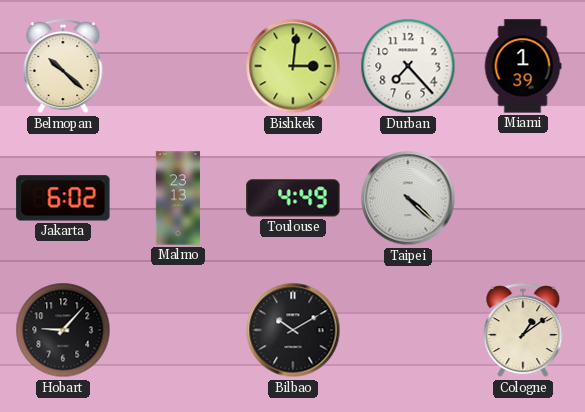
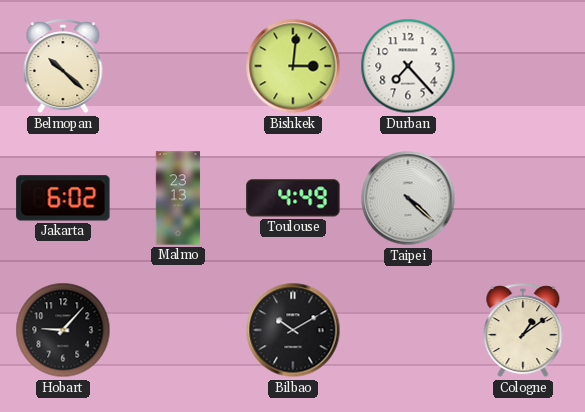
Miami: 1:39 -> none (523, 66)
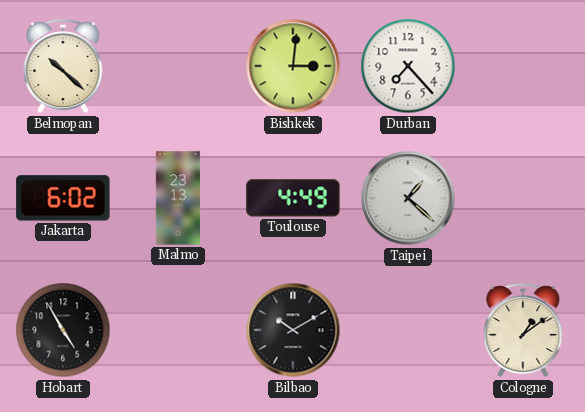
Taipei: 4:22 -> 1:22 (408, 198)
Hobart: 9:07 -> 4:55 (63, 330)
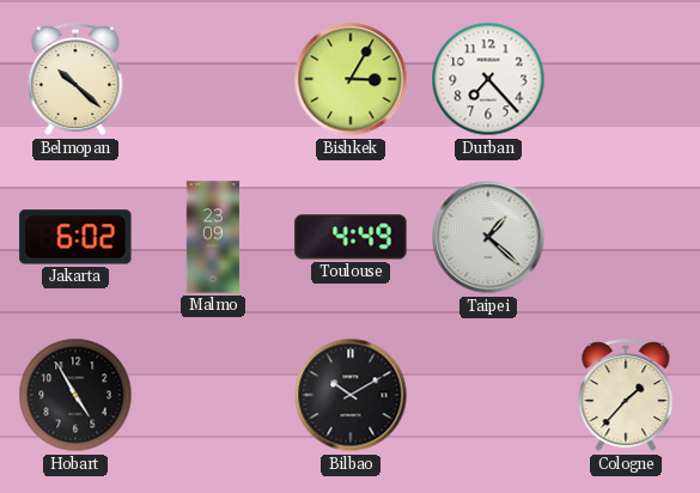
Bishkek: 3:01 -> 3:05 (351, 79)
Malmo: 23:13 -> 23:09 (213, 237)
Cologne: 1:09 -> 1:37 (626, 396)
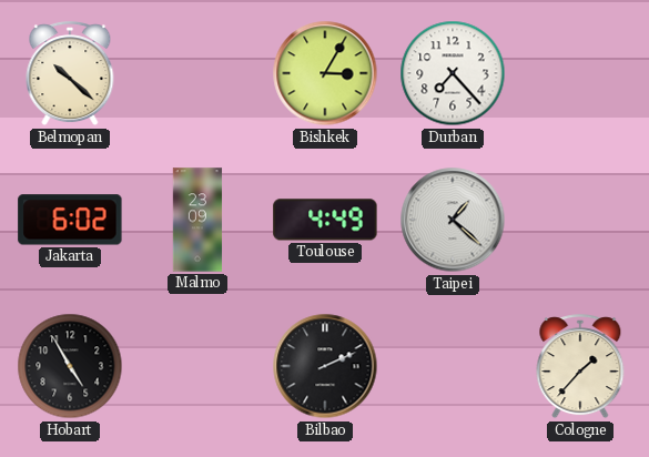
Bilbao: 10:10 -> 2:11 (325, 366)
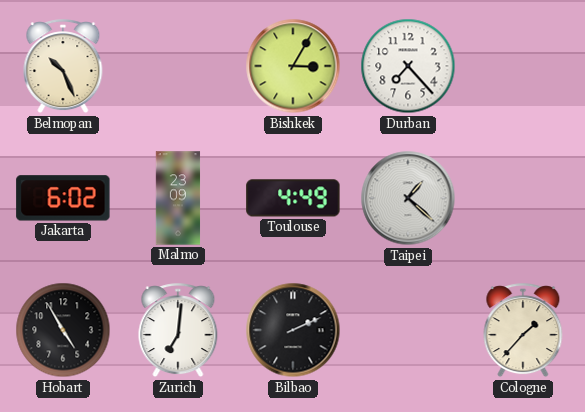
Belmopan: 10:22 -> 10:26 (63, 67)
Zurich: none -> 7:01 (178, 331)
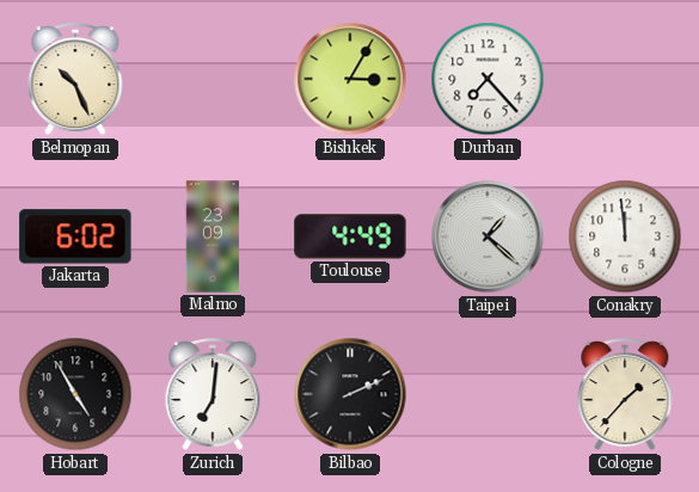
Conakry: none -> 11:59 (625, 236)
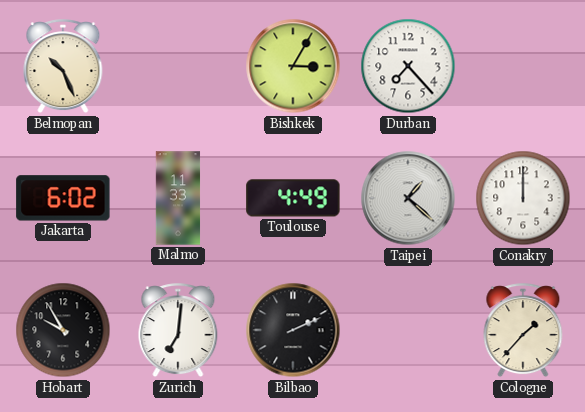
Malmo: 23:09 -> 11:33 (178, 198)
Conakry: 11:59 -> 12:00 (523, 198)
Hobart: 4:55 -> 9:55 (63, 330)
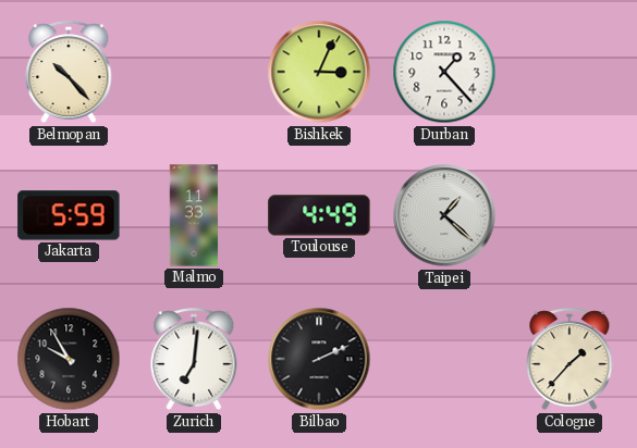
Belmopan: 10:26 -> 10:23 (69, 73)
Bishkek: 3:05 -> 3:04 (319, 72)
Durban: 7:23 -> 1:23 (444, 72)
Jakarta: 6:02 -> 5:59 (69, 215)
Conakry: 12:00 -> none (523, 198)
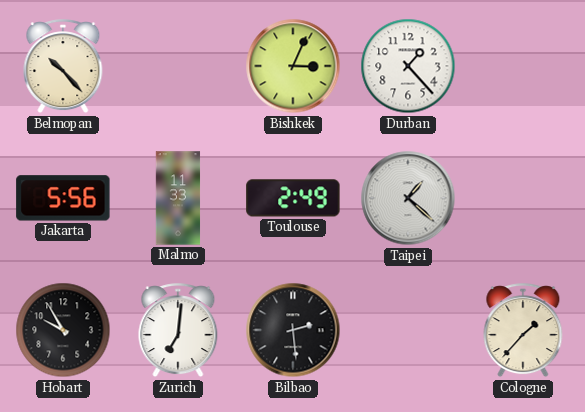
Jakarta: 5:59 -> 5:56 (63, 198)
Toulouse: 4:49 -> 2:49 (293, 198)
Bilbao: 2:11 -> 2:29 (293, 330)
